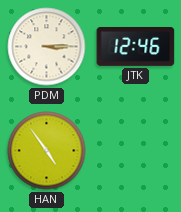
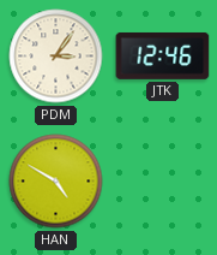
PDM: 3:15 -> 3:06 (56, 57)
HAN: 4:54 -> 4:50 (56, 182)
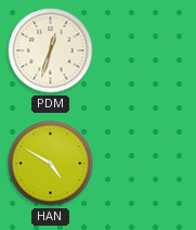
PDM: 3:06 -> 12:33 (51, 51)
JTK: 12:46 -> none (163, 55)
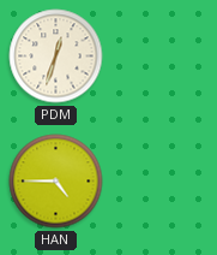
HAN: 4:50 -> 4:45 (56, 182)
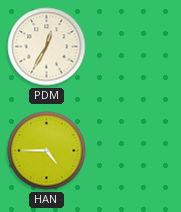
PDM: 12:33 -> 12:35 (47, 47)
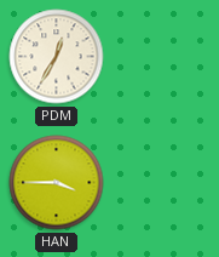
HAN: 4:45 -> 3:45 (57, 183)
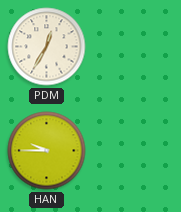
HAN: 3:45 -> 9:45 (47, 151)
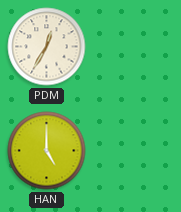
HAN: 9:45 -> 5:00 (47, 151)
